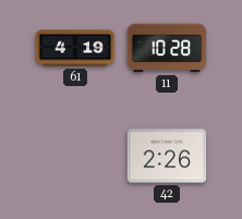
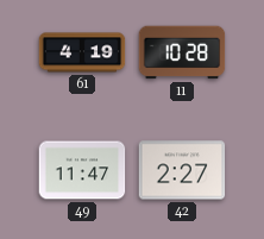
49: none -> 11:47 (82, 170)
42: 2:26 -> 2:27 (182, 170)
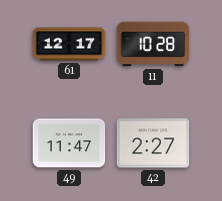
61: 4:19 -> 12:17 (69, 44)
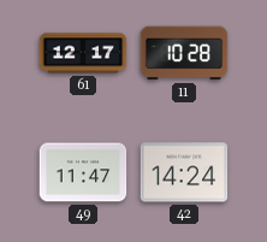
42: 2:27 -> 14:24 (184, 172)
